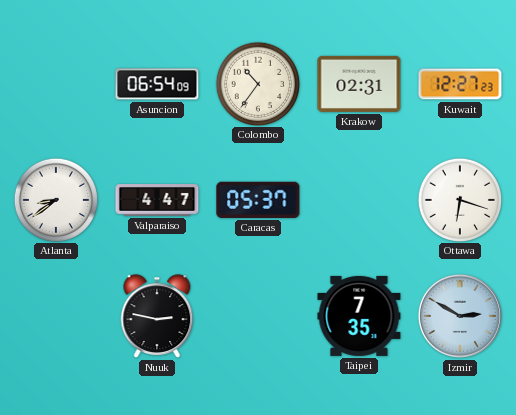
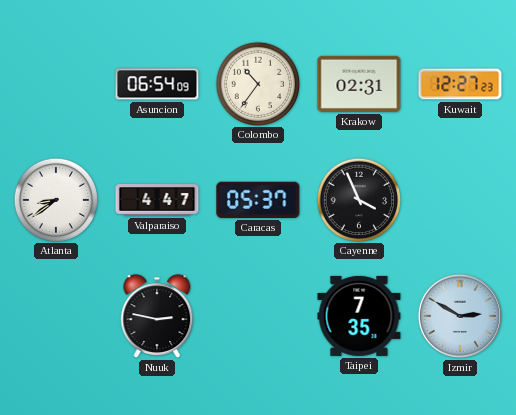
Cayenne: none -> 3:56 (358, 199)
Ottawa: 6:18 -> none (459, 199)
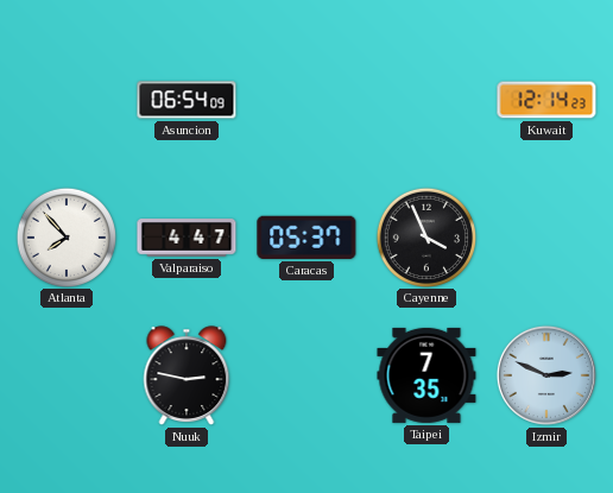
Colombo: 10:36 -> none (257, 83)
Krakow: 02:31 -> none (359, 84)
Kuwait: 12:27 -> 12:14 (546, 100)
Atlanta: 8:39 -> 7:53 (65, 236)
Izmir: 2:50 -> 2:49 (546, 375)
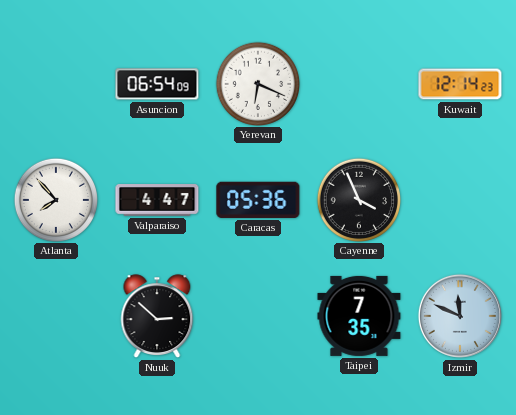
Yerevan: none -> 6:19 (257, 83)
Caracas: 05:37 -> 05:36 (258, 200)
Nuuk: 2:47 -> 2:52 (157, 316)
Izmir: 2:49 -> 11:49 (460, 316)
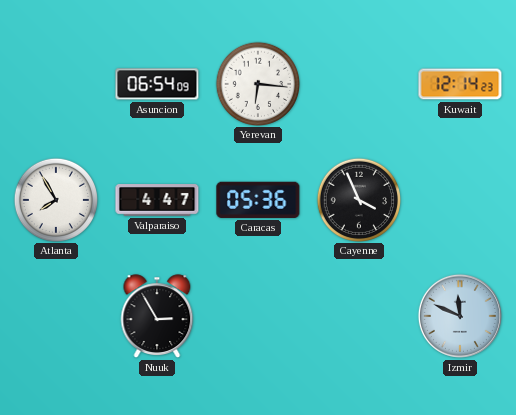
Yerevan: 6:19 -> 6:16 (257, 83)
Atlanta: 7:53 -> 7:55 (55, 199)
Nuuk: 2:52 -> 2:55 (157, 316)
Taipei: 7:35 -> none (359, 316)
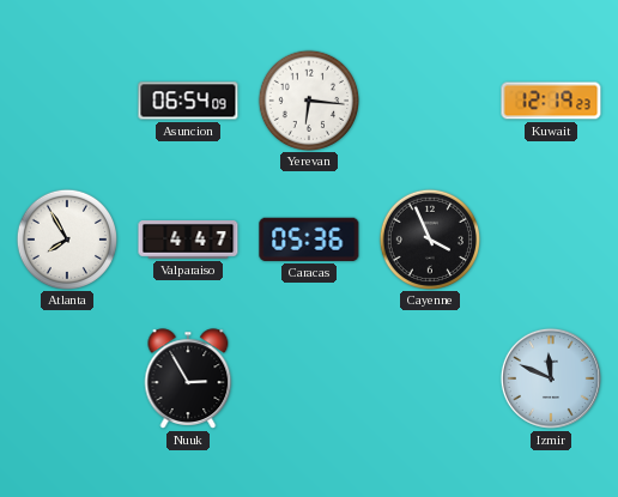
Kuwait: 12:14 -> 12:19 (551, 101)
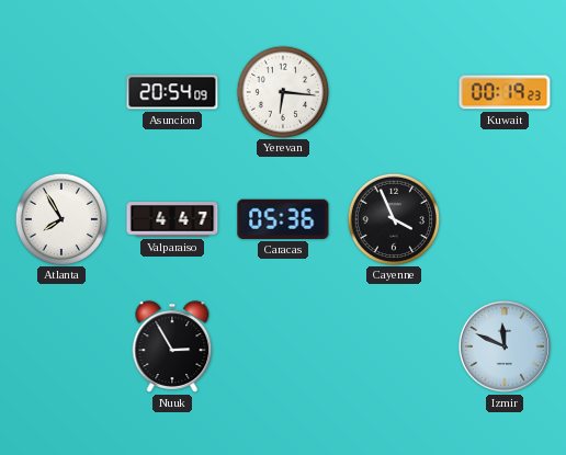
Asuncion: 06:54 -> 20:54 (172, 92)
Kuwait: 12:19 -> 00:19 (505, 92)
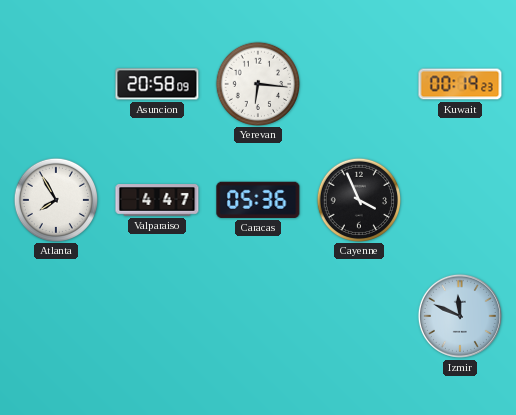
Asuncion: 20:54 -> 20:58 (157, 84)
Nuuk: 2:55 -> none (172, 346)
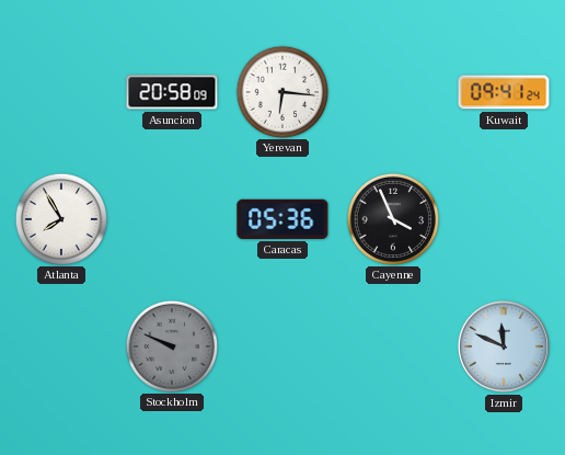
Kuwait: 00:19 -> 09:41 (504, 92)
Valparaiso: 4:47 -> none (157, 200)
Stockholm: none -> 9:49 (171, 345)
